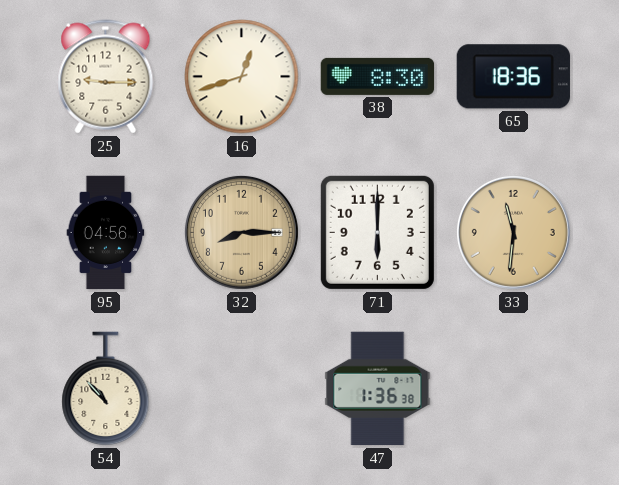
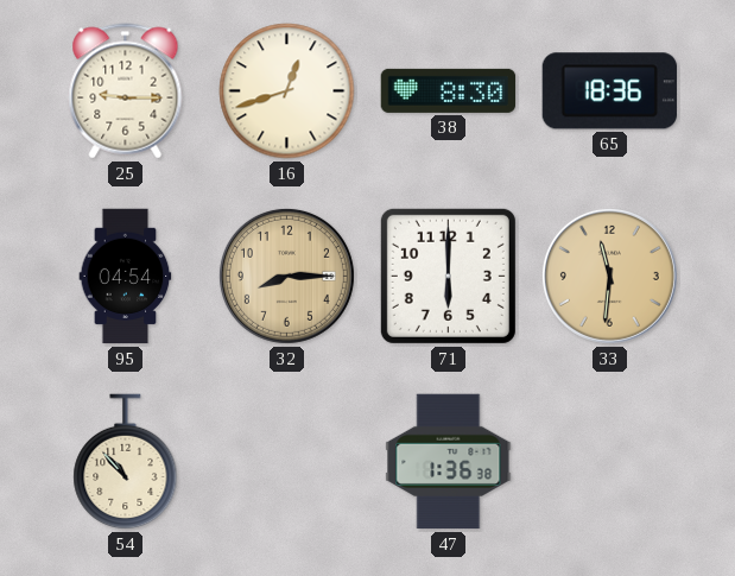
95: 04:56 -> 04:54 (126, 277)
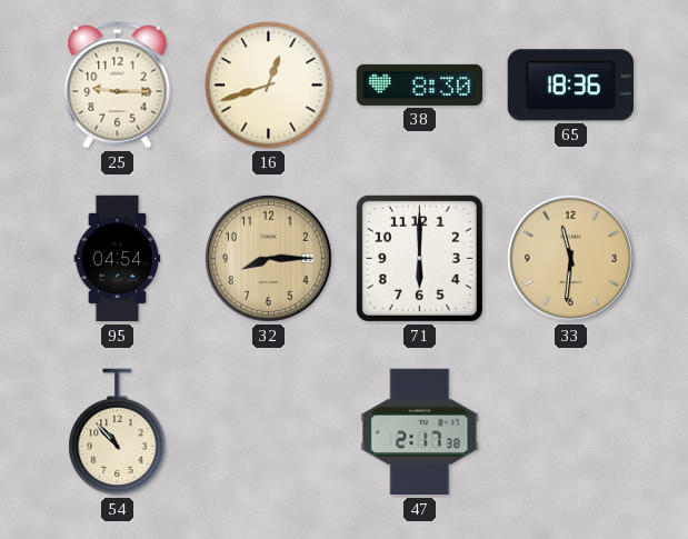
47: 1:36 -> 2:17 (420, 432)
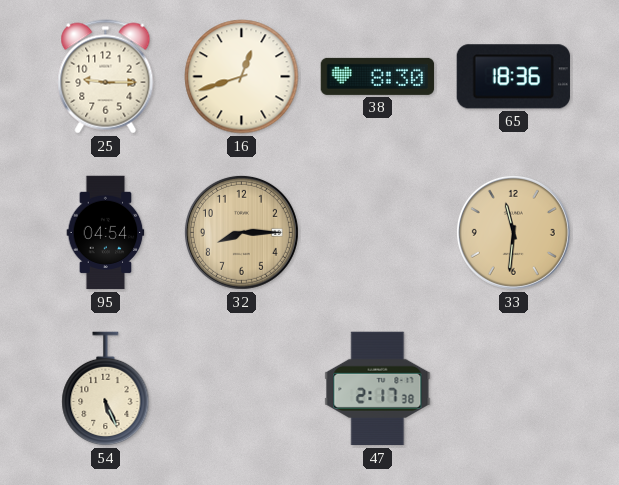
71: 6:00 -> none (419, 258)
54: 10:53 -> 5:26 (106, 389)
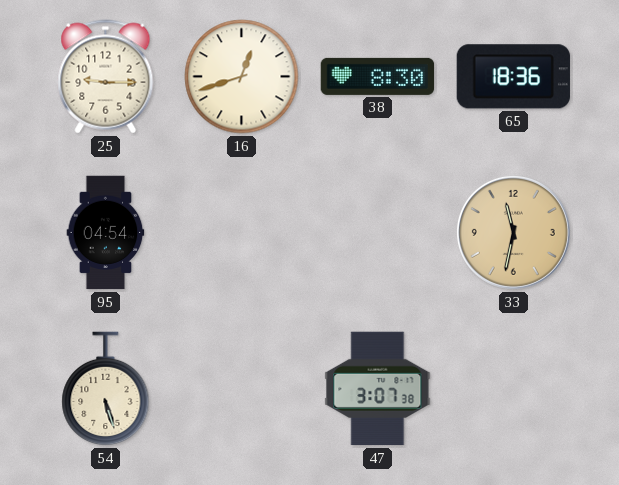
32: 8:15 -> none (241, 232)
33: 11:31 -> 11:32 (513, 232)
54: 5:26 -> 5:27 (106, 389)
47: 2:17 -> 3:07 (378, 389)
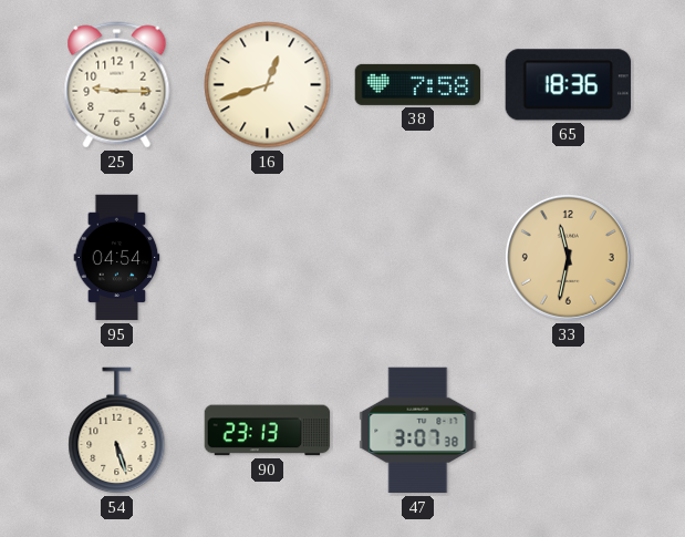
38: 8:30 -> 7:58 (418, 84)
90: none -> 23:13 (268, 431)
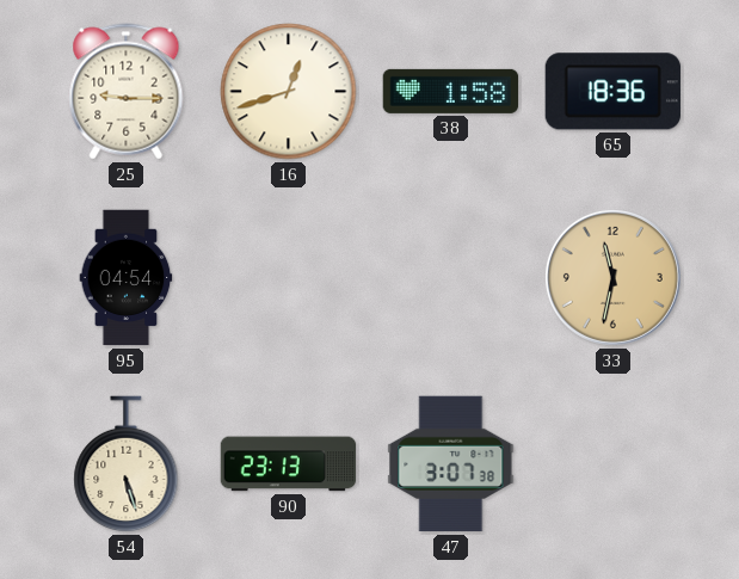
38: 7:58 -> 1:58 (451, 91)
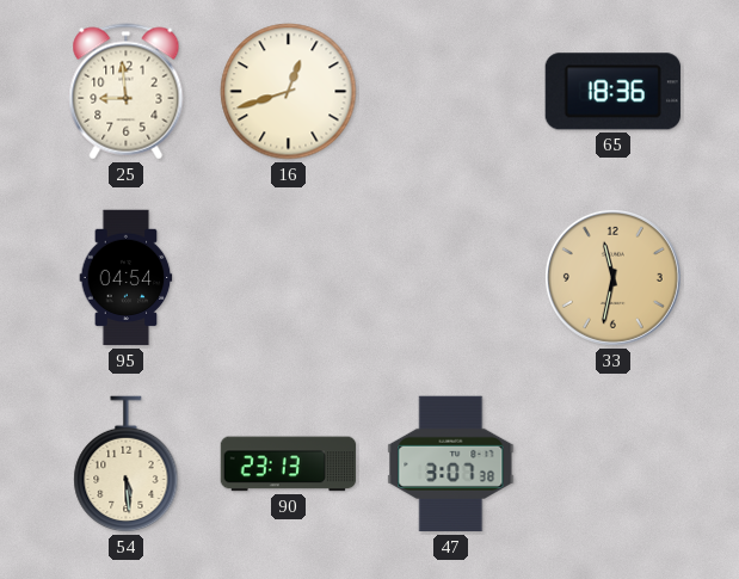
25: 9:15 -> 8:59 (127, 92)
38: 1:58 -> none (451, 91)
54: 5:27 -> 5:29 (127, 464)
